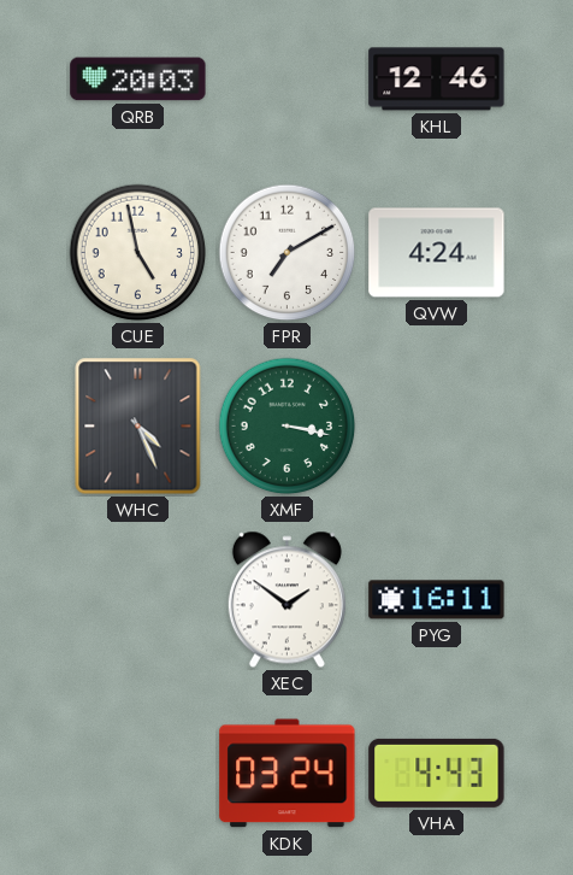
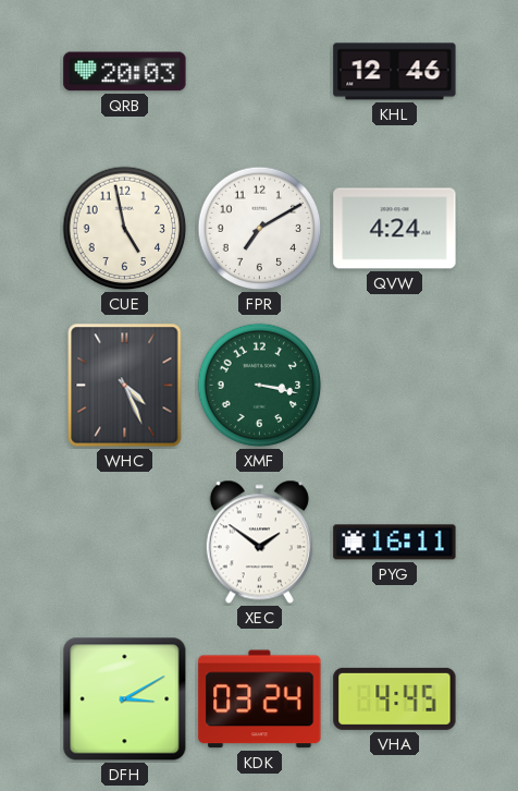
DFH: none -> 3:10 (125, 699)
VHA: 4:43 -> 4:45 (395, 698)
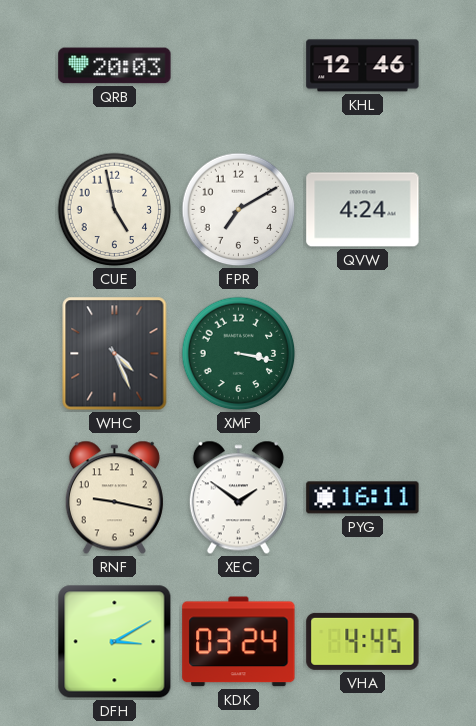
RNF: none -> 9:17 (114, 498)
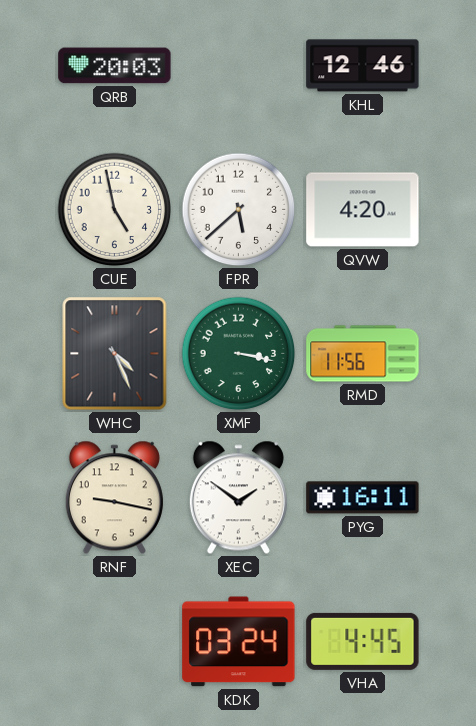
FPR: 7:10 -> 5:38 (239, 210)
QVW: 4:24 -> 4:20 (363, 210)
RMD: none -> 11:56 (363, 354)
DFH: 3:10 -> none (115, 642)
